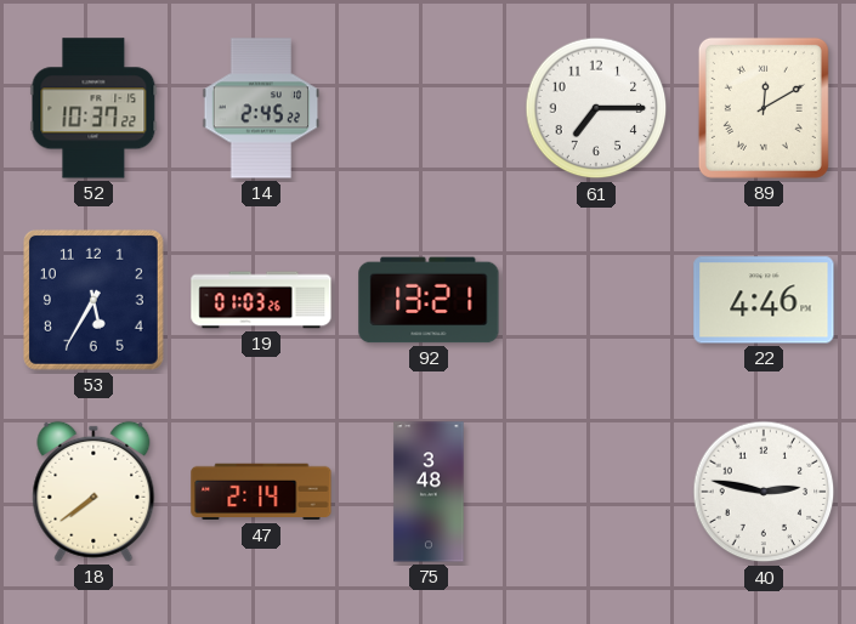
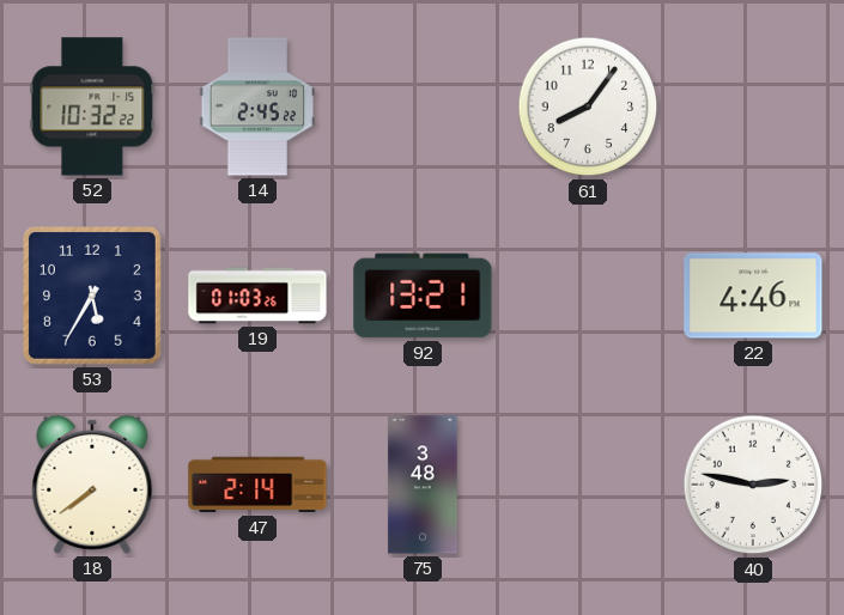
52: 10:37 -> 10:32 (92, 106)
61: 7:15 -> 8:06 (588, 106)
89: 12:10 -> none (764, 108)
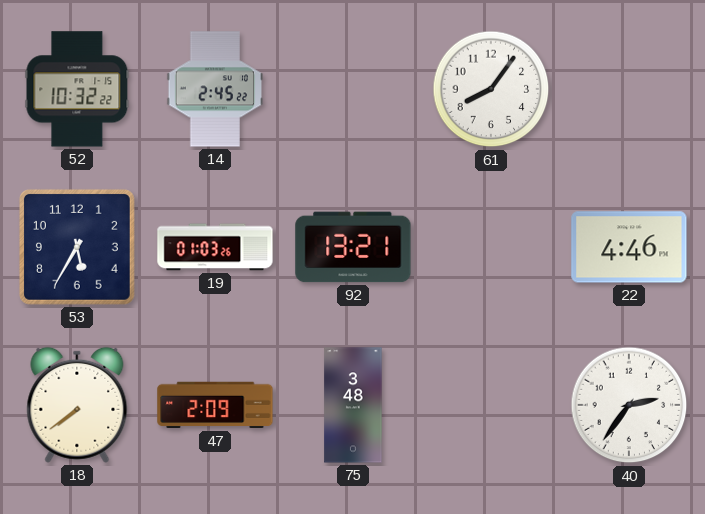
47: 2:14 -> 2:09 (215, 405)
40: 2:47 -> 2:36 (629, 405)
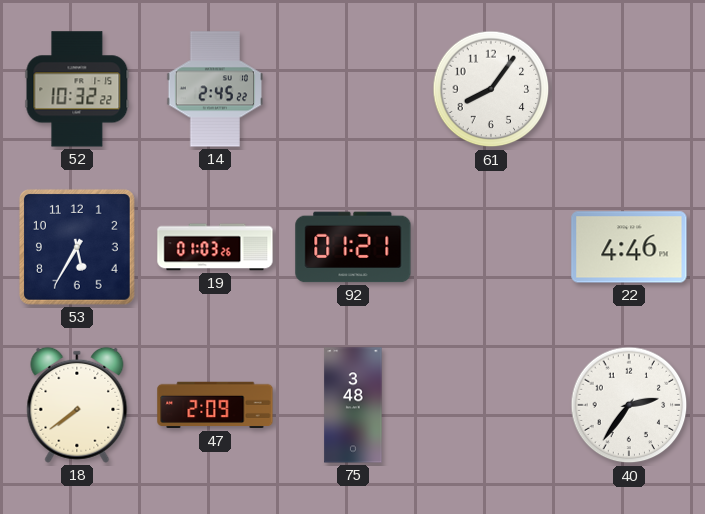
92: 13:21 -> 01:21 (353, 247)
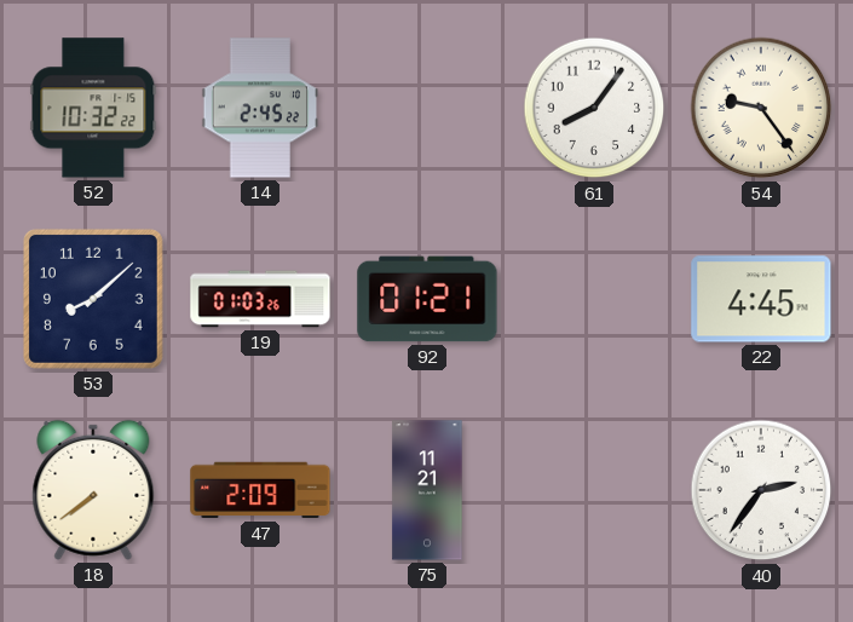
54: none -> 9:24 (761, 108)
53: 5:35 -> 8:08 (93, 299)
22: 4:46 -> 4:45 (761, 299)
75: 3:48 -> 11:21 (427, 490)
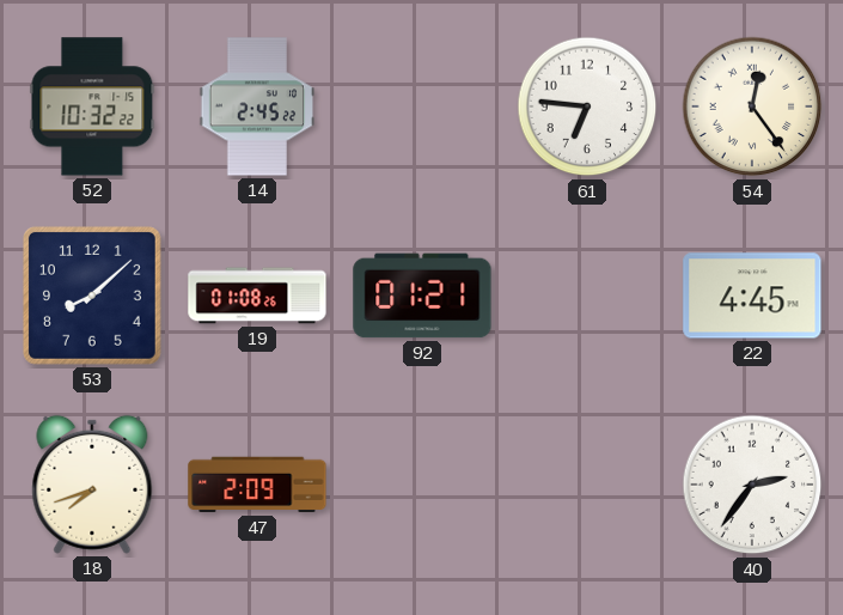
61: 8:06 -> 6:46 (587, 106)
54: 9:24 -> 12:24 (752, 106)
19: 01:03 -> 01:08 (257, 296)
18: 7:39 -> 7:42 (92, 485)
75: 11:21 -> none (427, 490)
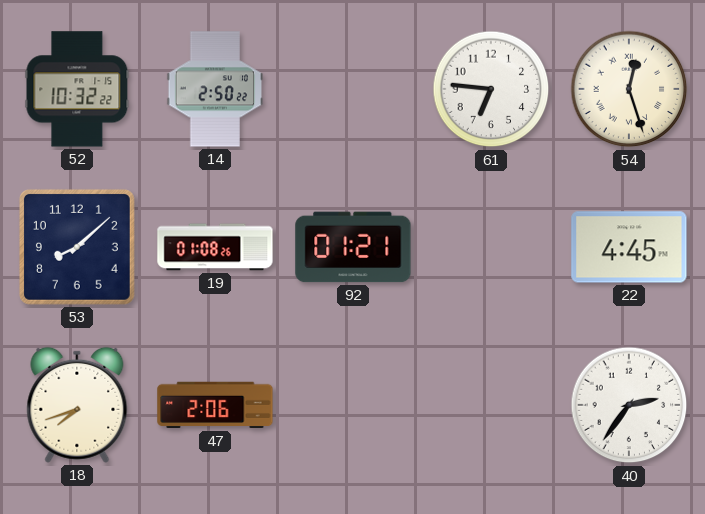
14: 2:45 -> 2:50 (215, 89)
54: 12:24 -> 12:27 (629, 89)
47: 2:09 -> 2:06 (215, 405)
